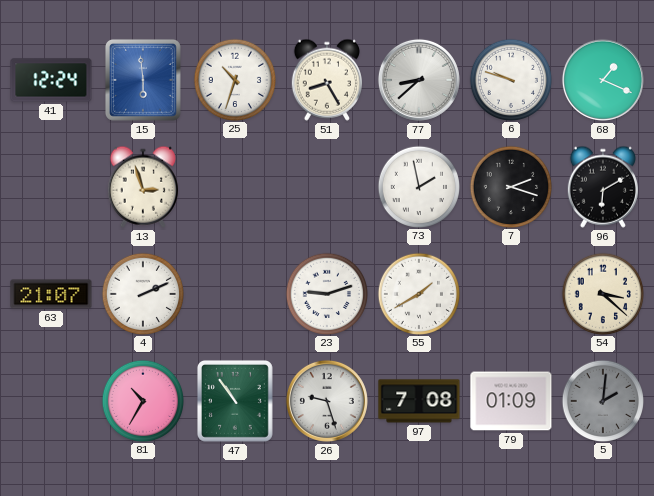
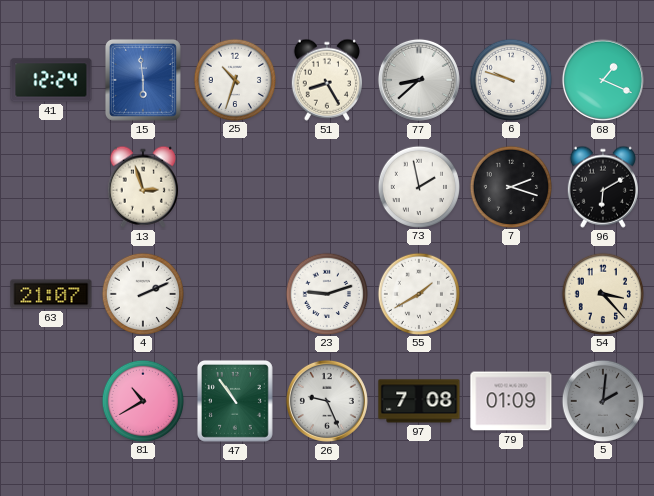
54: 3:22 -> 3:23 (602, 293)
81: 10:35 -> 10:40 (142, 400)
26: 9:27 -> 9:26 (327, 401)
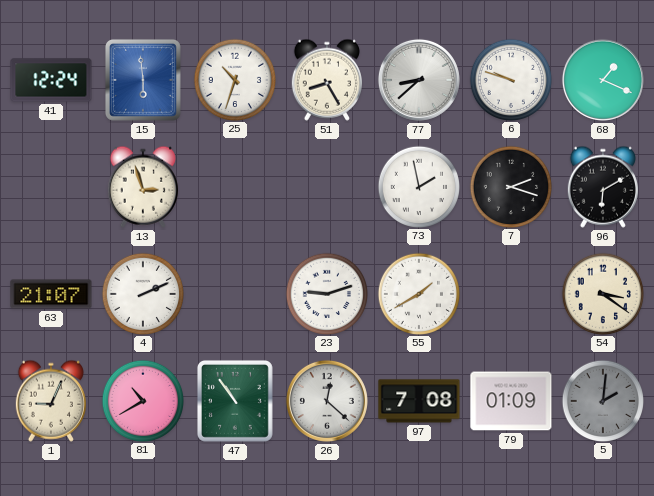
54: 3:23 -> 3:21 (602, 293)
1: none -> 9:04 (51, 401)
26: 9:26 -> 12:22 (327, 401)
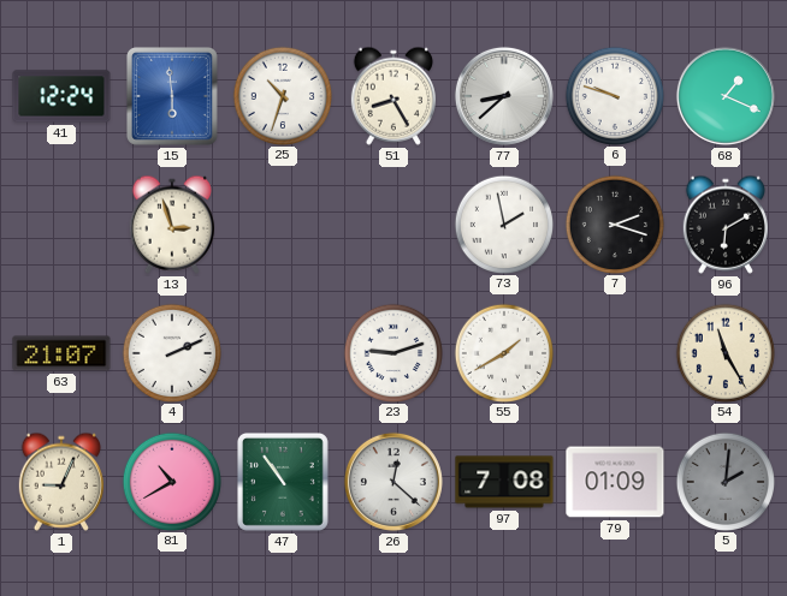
54: 3:21 -> 11:25 (724, 352)
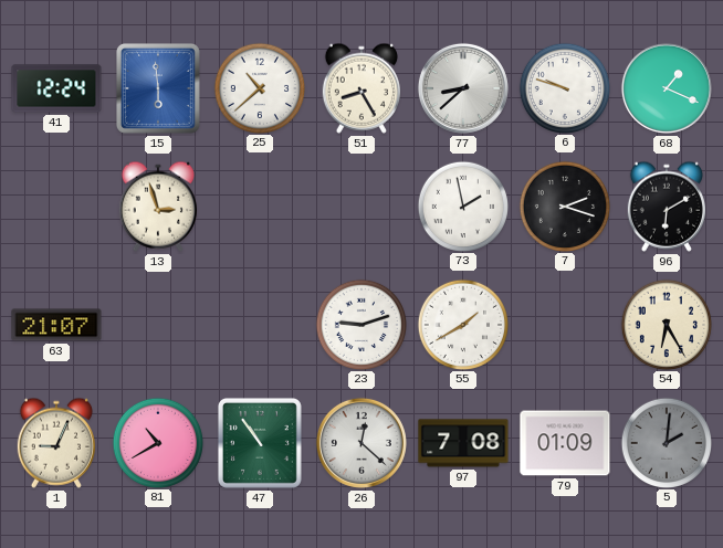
25: 10:33 -> 10:38 (259, 87)
4: 2:11 -> none (171, 352)
54: 11:25 -> 6:25 (666, 324)
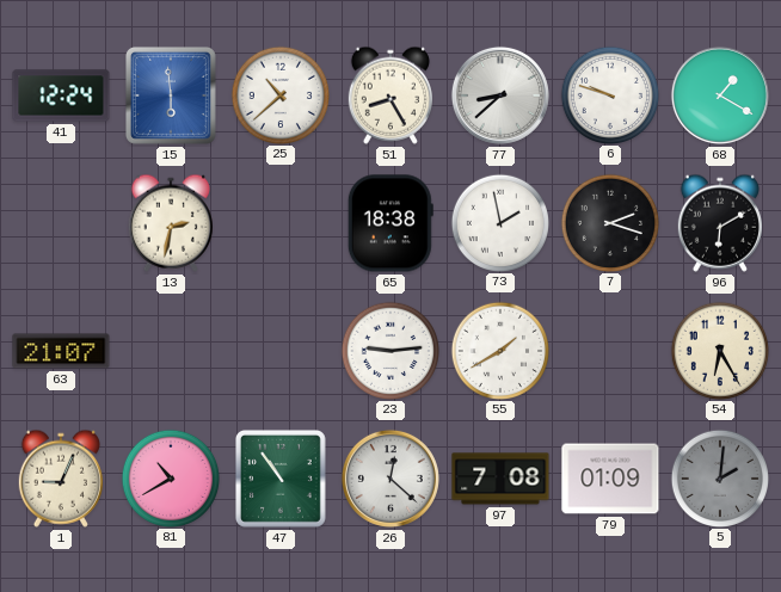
68: 1:19 -> 1:20 (720, 95)
13: 2:57 -> 2:32 (171, 223)
65: none -> 18:38 (390, 223)
23: 9:12 -> 9:14 (389, 350)
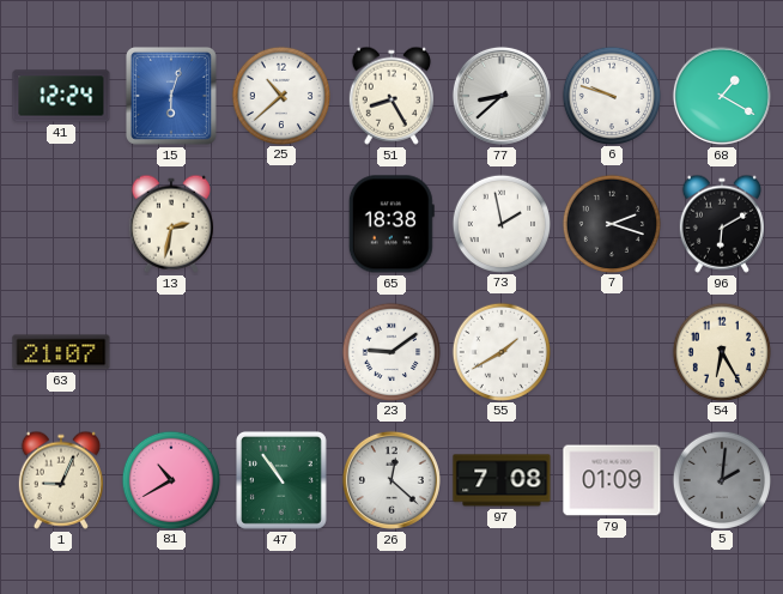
15: 5:59 -> 6:03 (171, 96)
23: 9:14 -> 9:09 (390, 351)
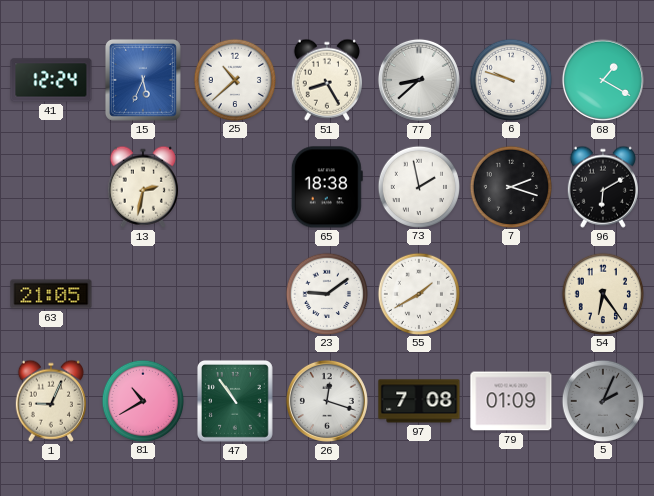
15: 6:03 -> 5:34 (143, 80)
63: 21:07 -> 21:05 (51, 294)
54: 6:25 -> 6:24 (602, 293)
26: 12:22 -> 12:18 (327, 401)
5: 2:01 -> 2:04 (602, 400)
